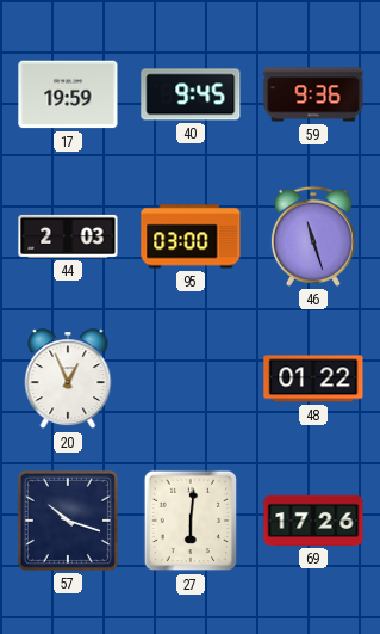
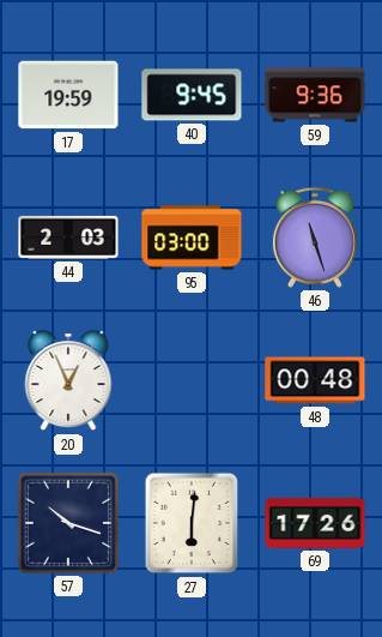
48: 01:22 -> 00:48 (315, 380)
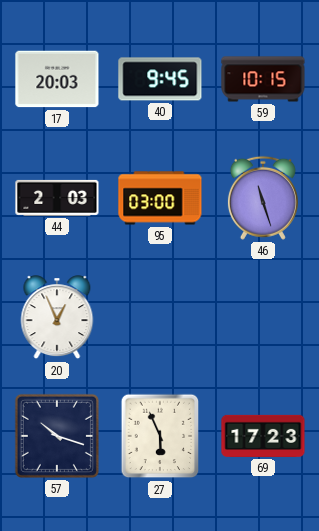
17: 19:59 -> 20:03 (57, 79)
59: 9:36 -> 10:15 (263, 79)
48: 00:48 -> none (315, 380)
27: 6:01 -> 5:56 (160, 436)
69: 17:26 -> 17:23 (263, 436)
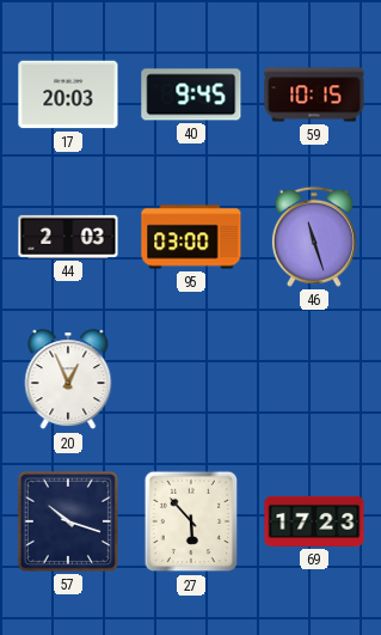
27: 5:56 -> 5:53 (191, 521)
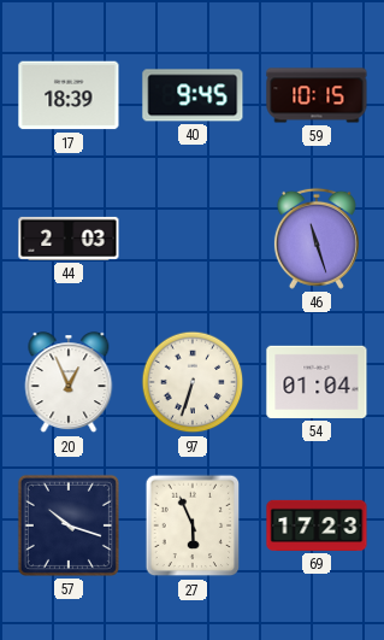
17: 20:03 -> 18:39 (69, 95)
95: 03:00 -> none (191, 237)
97: none -> 6:33 (193, 382)
54: none -> 01:04 (317, 382)
27: 5:53 -> 5:56 (193, 525)
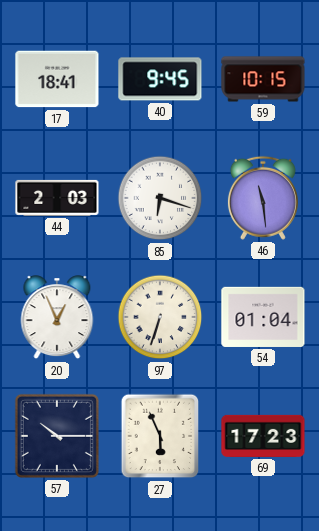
17: 18:39 -> 18:41 (57, 79)
85: none -> 6:18 (160, 198)
46: 11:27 -> 11:29 (263, 198)
57: 10:18 -> 10:15 (57, 436)
